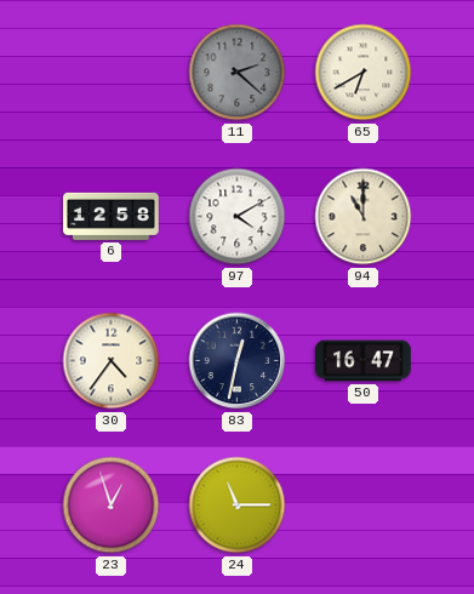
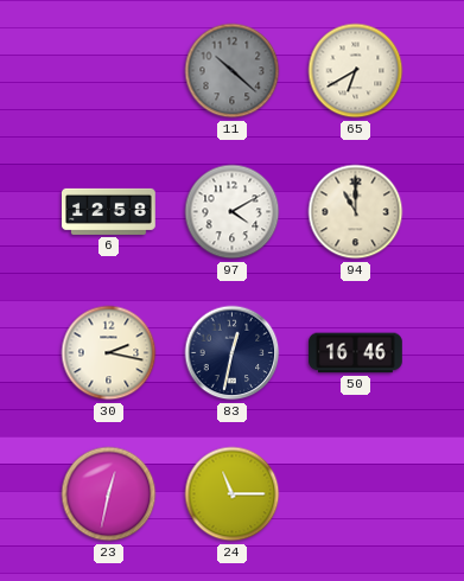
11: 2:22 -> 10:22 (233, 71)
30: 4:36 -> 2:17 (109, 353)
50: 16:47 -> 16:46 (356, 353)
23: 12:57 -> 12:32 (109, 494)
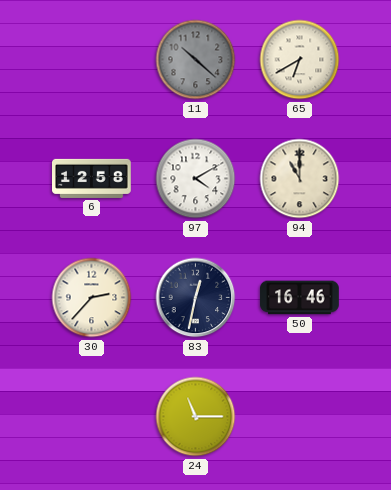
30: 2:17 -> 2:37 (92, 298)
23: 12:32 -> none (109, 494)
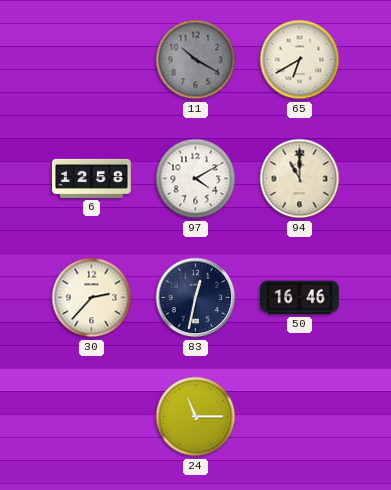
11: 10:22 -> 10:20 (196, 60)
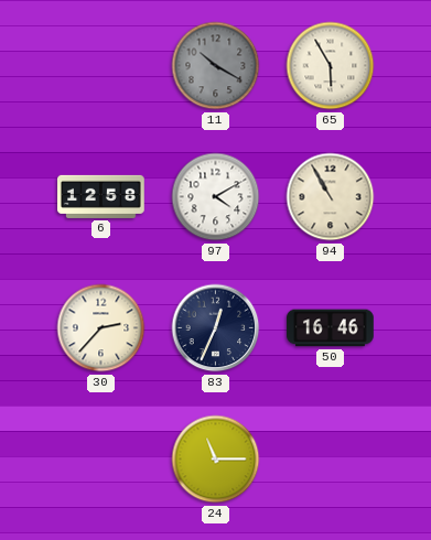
65: 6:40 -> 5:55 (331, 66)
94: 11:00 -> 10:55 (331, 197)
83: 12:32 -> 12:34 (216, 328)
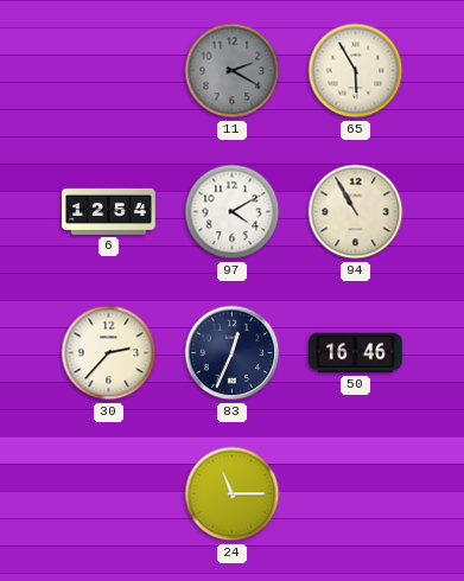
11: 10:20 -> 2:20 (233, 71)
6: 12:58 -> 12:54 (109, 211)
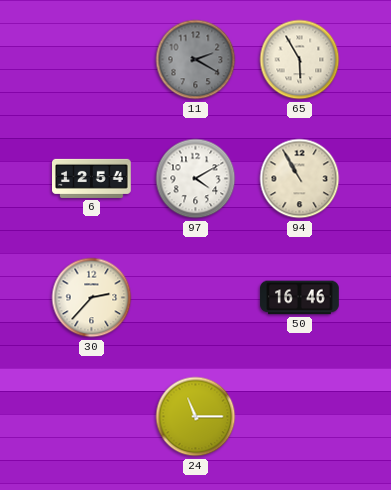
83: 12:34 -> none (233, 353)
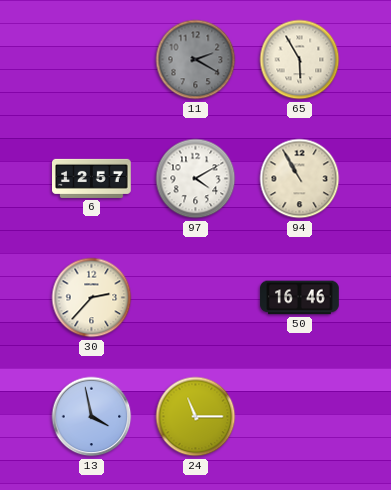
6: 12:54 -> 12:57 (92, 178)
13: none -> 3:58 (92, 417)
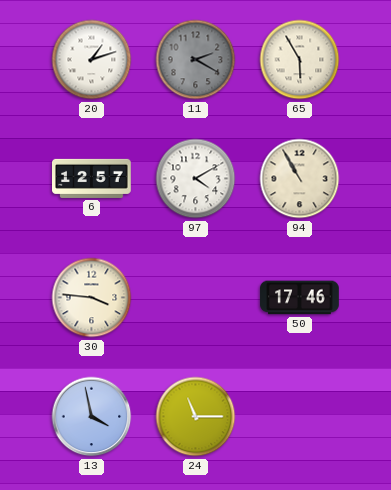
20: none -> 1:12 (92, 60)
30: 2:37 -> 3:46 (92, 298)
50: 16:46 -> 17:46 (300, 298)
